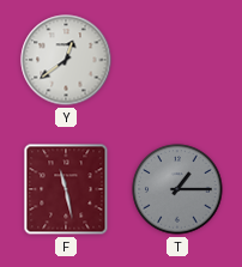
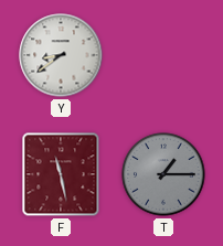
Y: 12:39 -> 8:39 (61, 55)
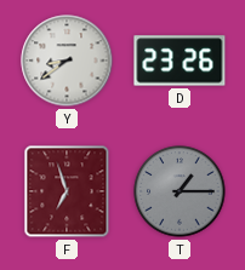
D: none -> 23:26 (180, 61)
F: 11:28 -> 6:57 (67, 191)
